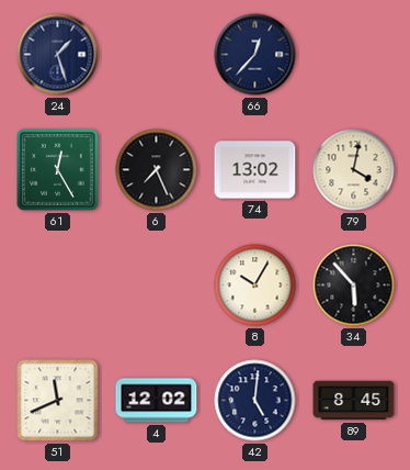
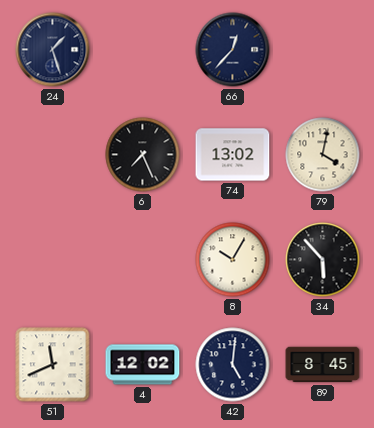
61: 12:25 -> none (57, 169)
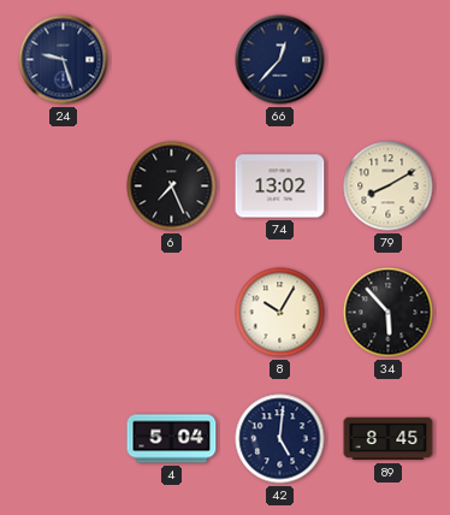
24: 1:27 -> 9:27 (64, 60)
79: 4:02 -> 8:10 (389, 187)
51: 11:41 -> none (53, 365)
4: 12:02 -> 5:04 (172, 439)
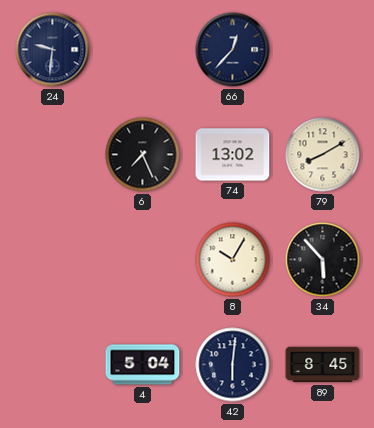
24: 9:27 -> 9:31 (53, 50)
42: 5:01 -> 6:01 (233, 365)
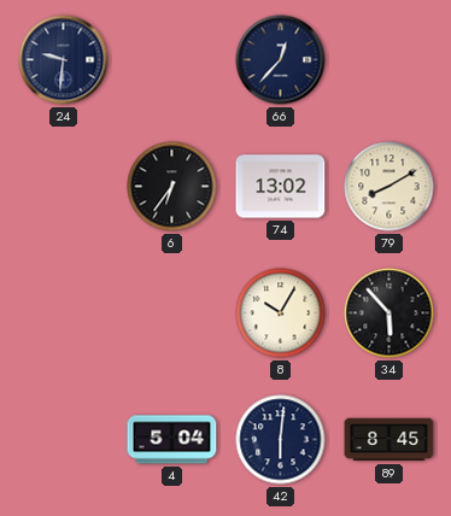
6: 7:26 -> 6:36 (172, 187)
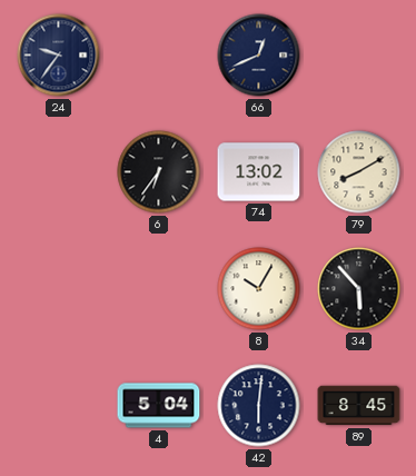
24: 9:31 -> 9:36 (59, 56)
66: 12:37 -> 12:41 (259, 56)
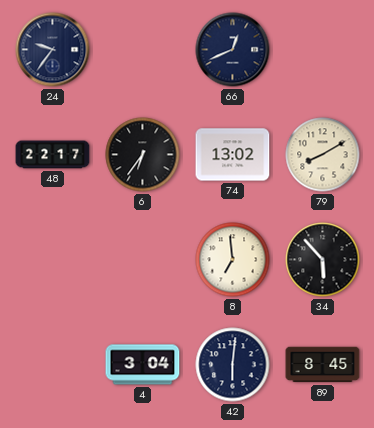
48: none -> 22:17 (53, 155)
8: 10:05 -> 6:59 (233, 260)
4: 5:04 -> 3:04 (143, 365)
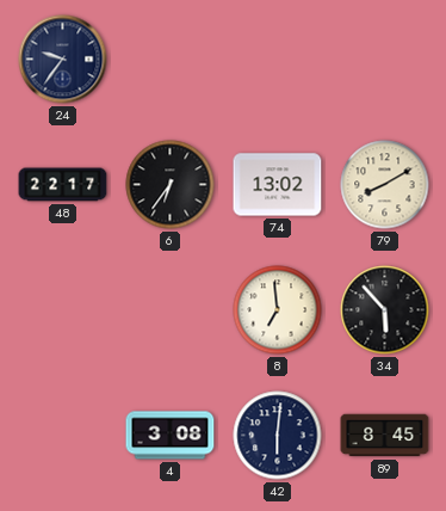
66: 12:41 -> none (233, 50)
4: 3:04 -> 3:08 (171, 436)
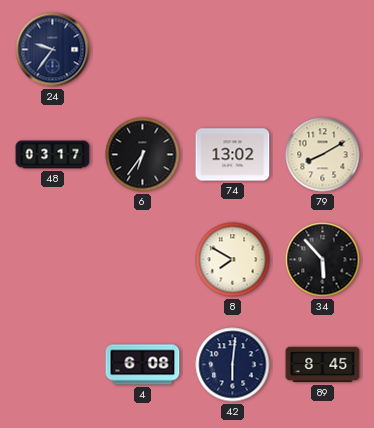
48: 22:17 -> 03:17 (53, 155)
8: 6:59 -> 7:50 (233, 260)
4: 3:08 -> 6:08 (143, 365)
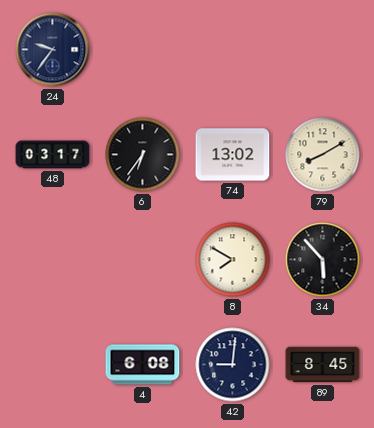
42: 6:01 -> 9:01 (233, 365)
